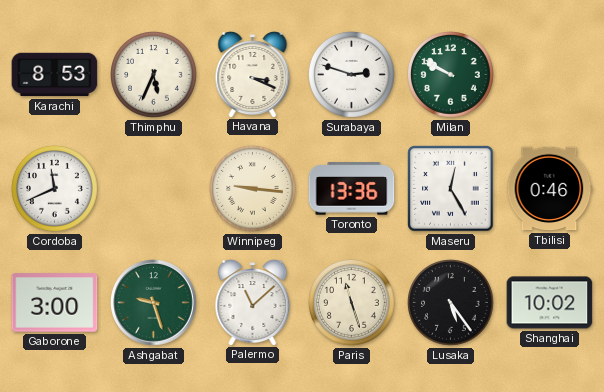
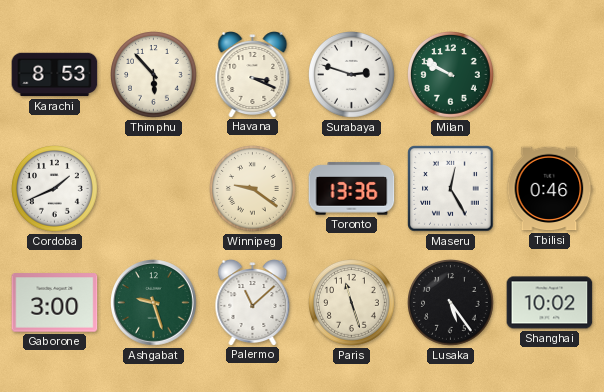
Thimphu: 5:34 -> 5:53 (154, 75)
Cordoba: 11:41 -> 1:41 (55, 189)
Winnipeg: 9:16 -> 9:21 (253, 189)
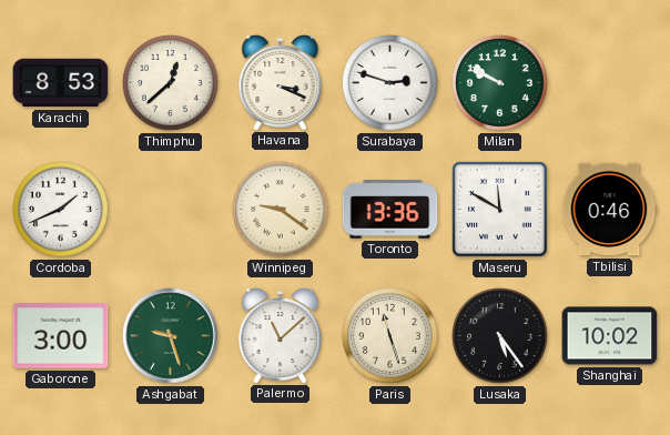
Thimphu: 5:53 -> 12:38 (171, 83)
Maseru: 12:25 -> 11:50 (500, 210)
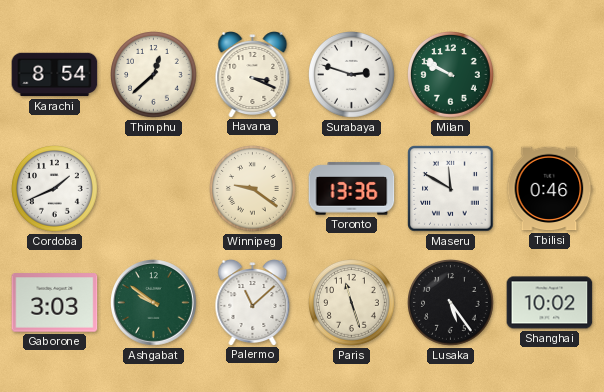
Karachi: 8:53 -> 8:54 (55, 75)
Gaborone: 3:00 -> 3:03 (55, 303)
Ashgabat: 9:27 -> 9:51 (154, 303)
